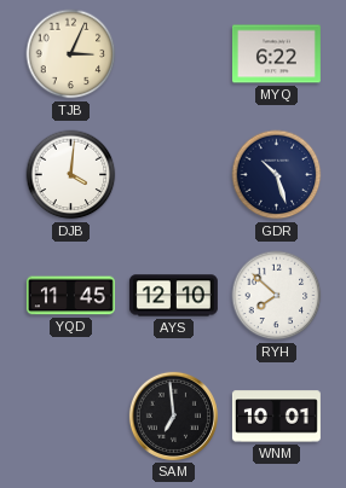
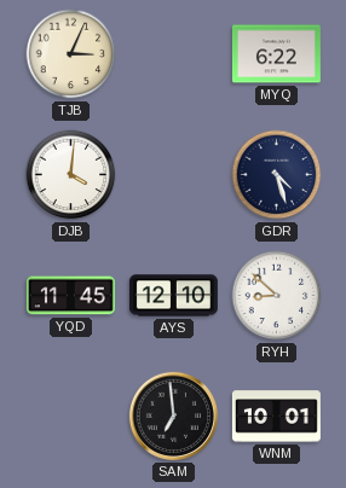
GDR: 10:27 -> 4:27 (277, 175)
RYH: 7:52 -> 8:52 (277, 296)
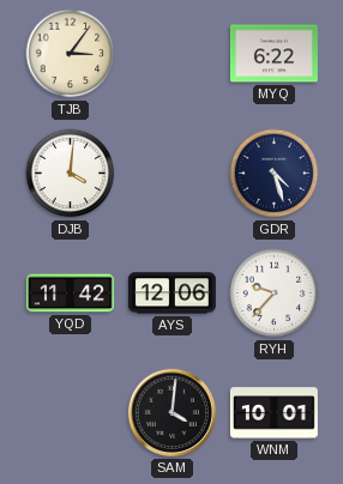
TJB: 3:04 -> 3:06 (71, 54)
YQD: 11:45 -> 11:42 (70, 294)
AYS: 12:10 -> 12:06 (171, 294)
RYH: 8:52 -> 9:37 (275, 294)
SAM: 6:59 -> 4:01 (171, 412)
